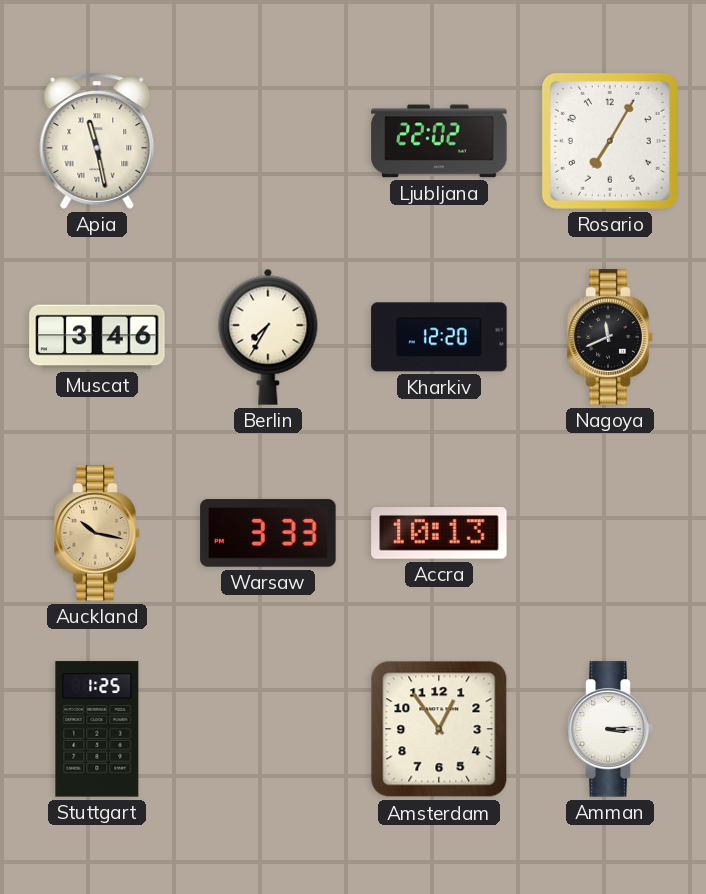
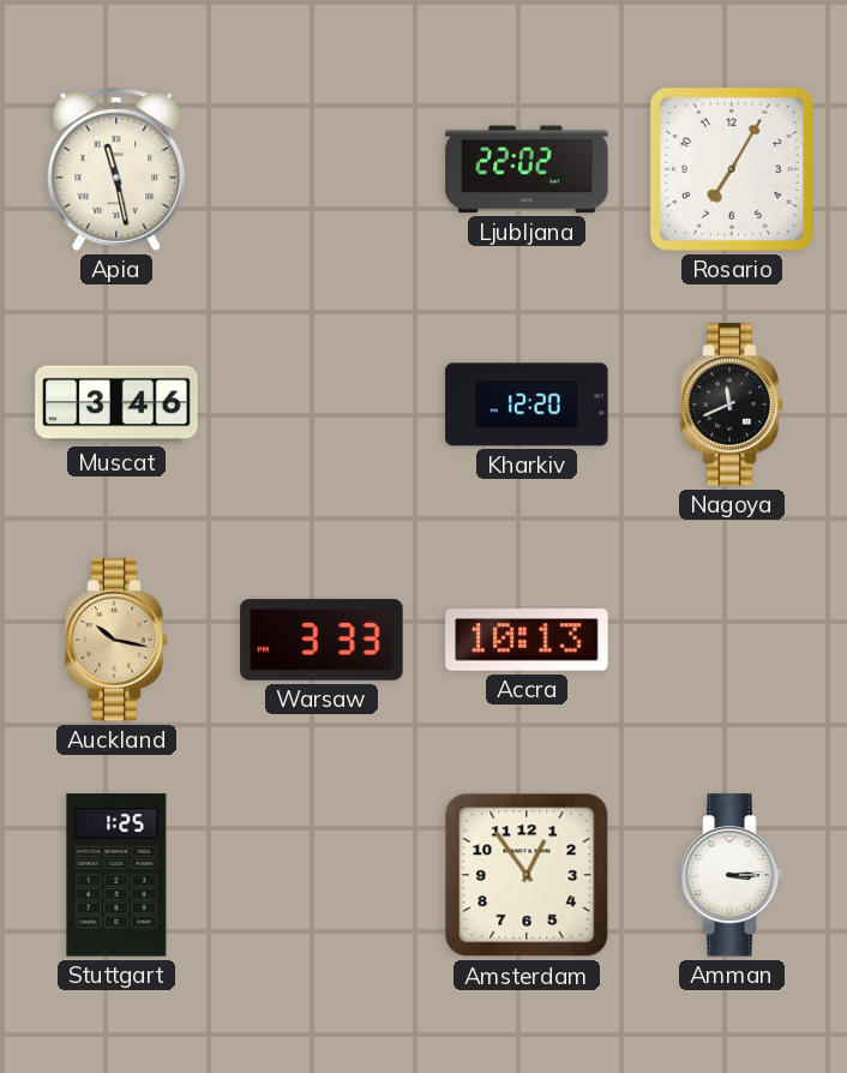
Berlin: 7:35 -> none (268, 337)
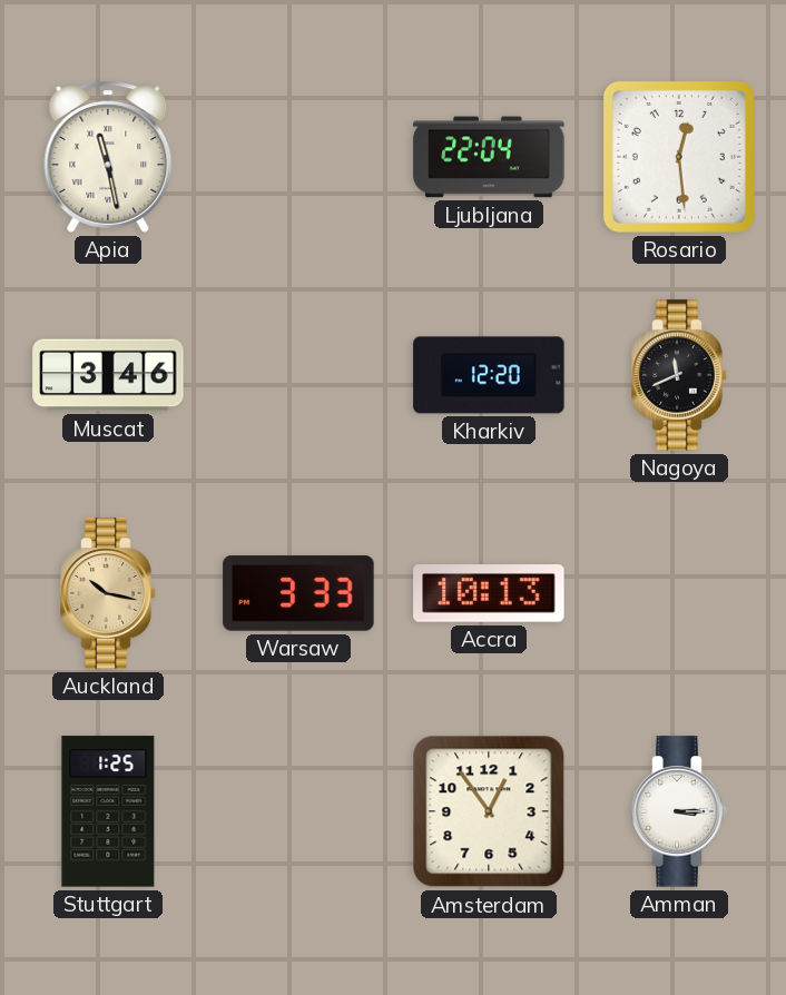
Ljubljana: 22:02 -> 22:04 (489, 157)
Rosario: 7:05 -> 12:29 (679, 157)
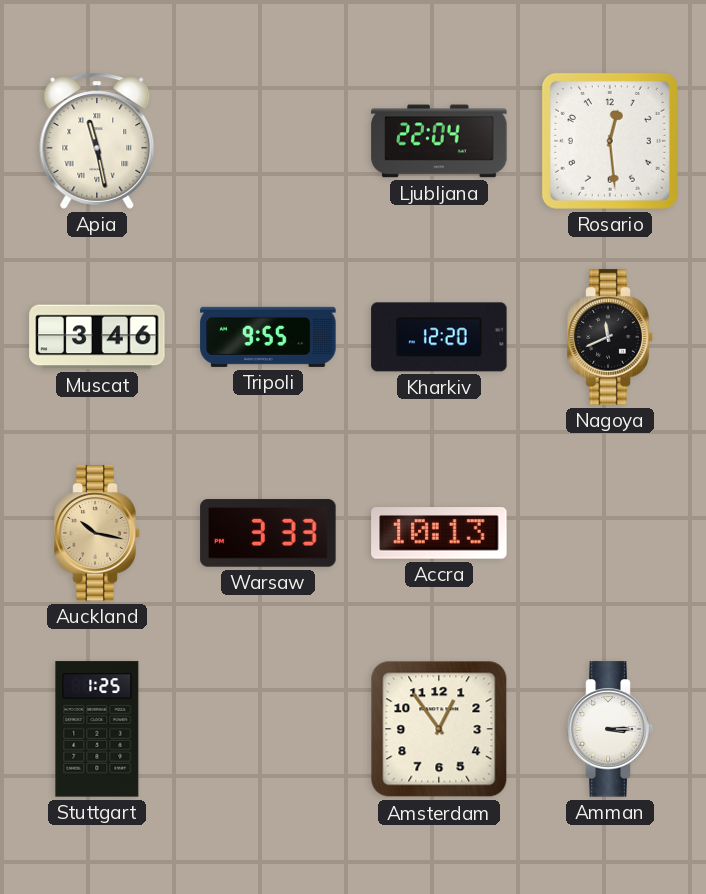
Tripoli: none -> 9:55 (268, 337)
